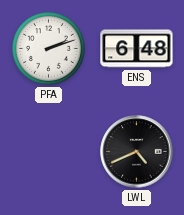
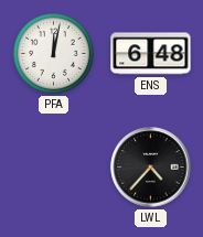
PFA: 2:12 -> 12:02 (53, 53)
LWL: 4:41 -> 4:37 (151, 168)
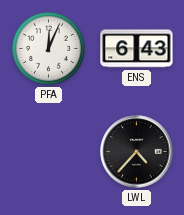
PFA: 12:02 -> 12:04 (48, 48)
ENS: 6:48 -> 6:43 (137, 49)
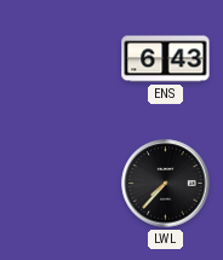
PFA: 12:04 -> none (48, 48)
LWL: 4:37 -> 7:37 (166, 184)
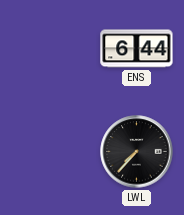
ENS: 6:43 -> 6:44 (137, 49)
